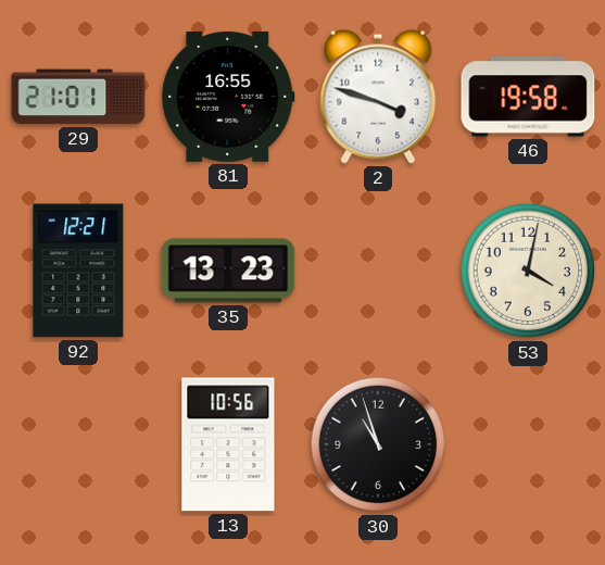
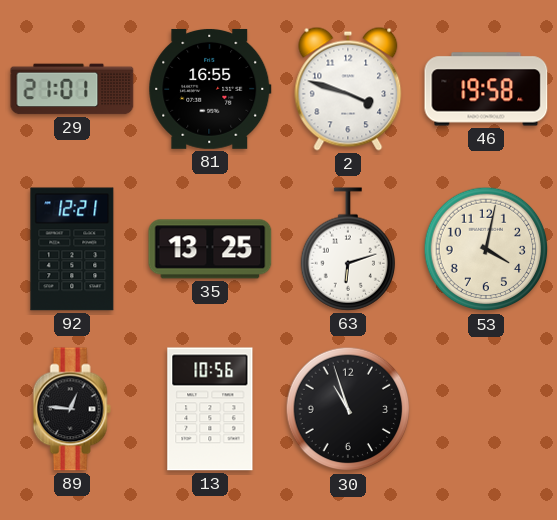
35: 13:23 -> 13:25 (210, 249)
63: none -> 6:12 (347, 249)
89: none -> 12:46 (72, 409)
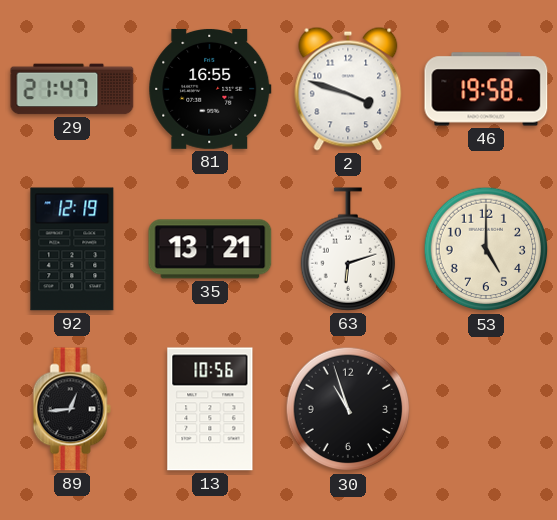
29: 21:01 -> 21:47 (72, 89)
92: 12:21 -> 12:19 (72, 249)
35: 13:25 -> 13:21 (210, 249)
53: 4:02 -> 5:00 (486, 249)
89: 12:46 -> 12:44 (72, 409)
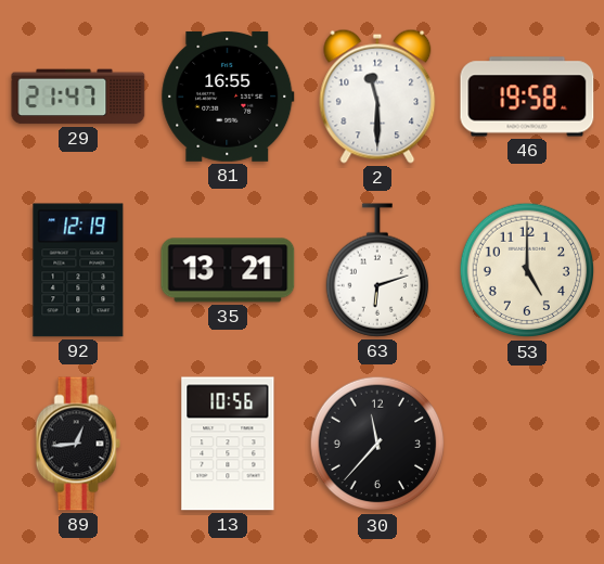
2: 3:48 -> 11:30 (377, 97)
30: 10:57 -> 11:37 (377, 444)
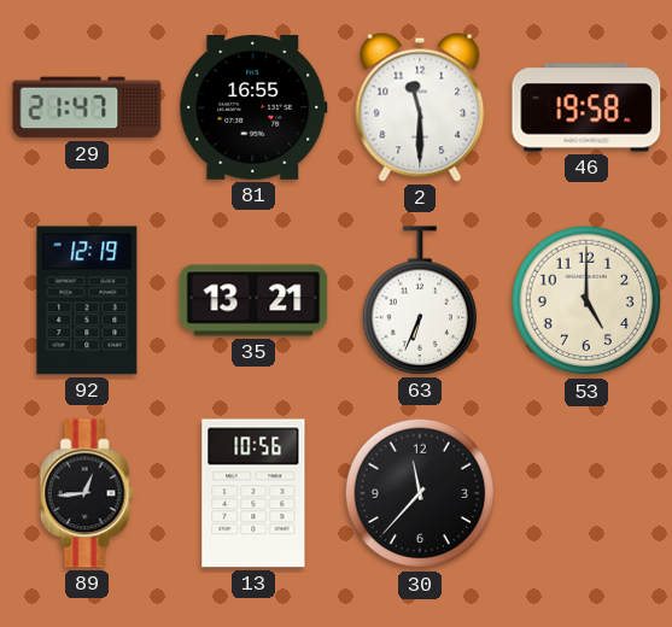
63: 6:12 -> 6:34 (419, 300)
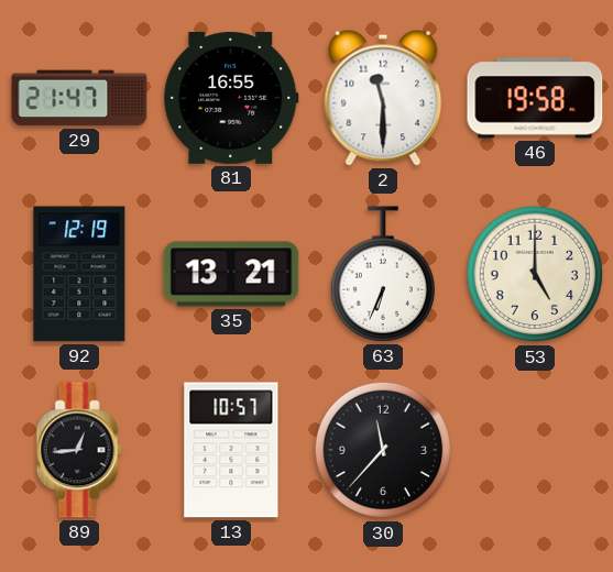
13: 10:56 -> 10:57 (231, 450)
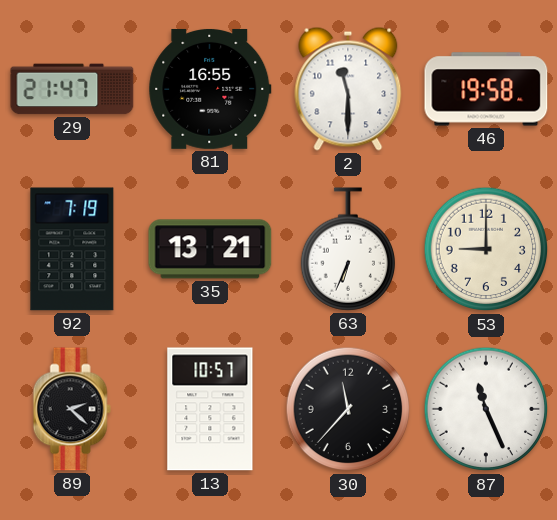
92: 12:19 -> 7:19 (72, 249)
53: 5:00 -> 9:00 (486, 249)
89: 12:44 -> 2:22 (72, 409)
87: none -> 11:26 (486, 409)
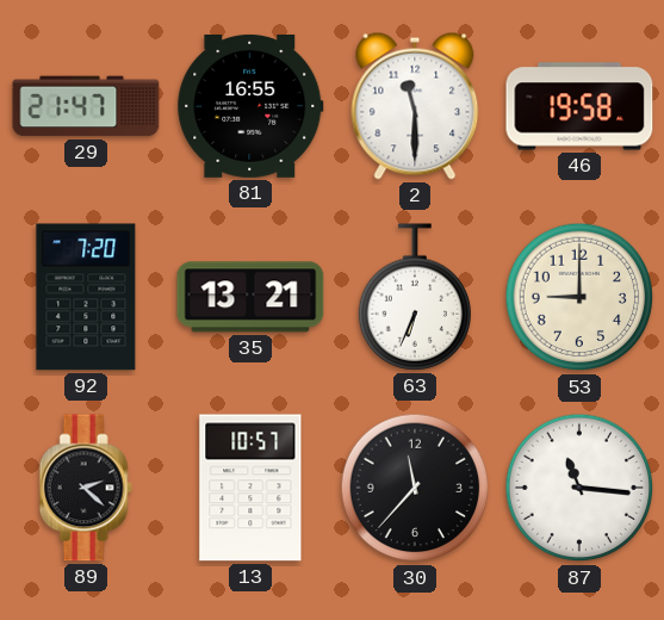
92: 7:19 -> 7:20 (86, 297)
87: 11:26 -> 11:16 (579, 488)
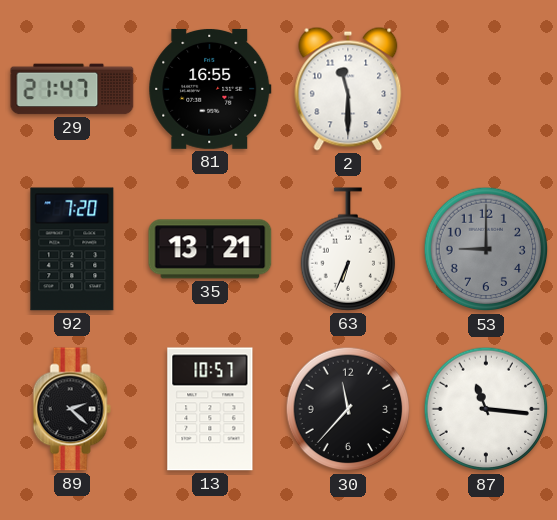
46: 19:58 -> none (579, 106)
53 dial: cream -> grey (486, 249)
